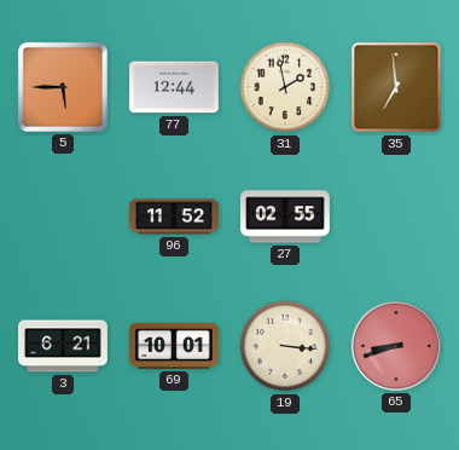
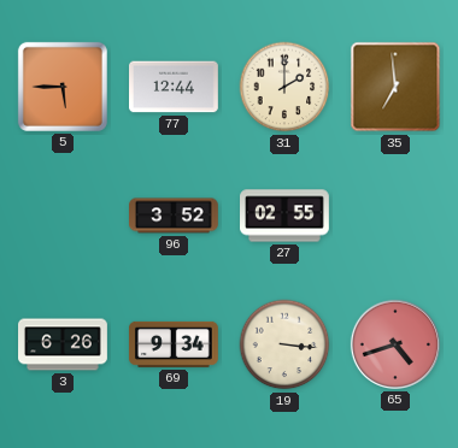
31: 1:58 -> 2:00 (284, 87)
96: 11:52 -> 3:52 (175, 216)
3: 6:21 -> 6:26 (64, 344)
69: 10:01 -> 9:34 (174, 344)
65: 8:42 -> 4:42 (395, 344)
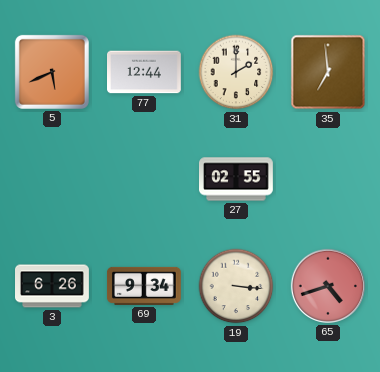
5: 5:45 -> 5:41 (52, 72)
96: 3:52 -> none (175, 216)
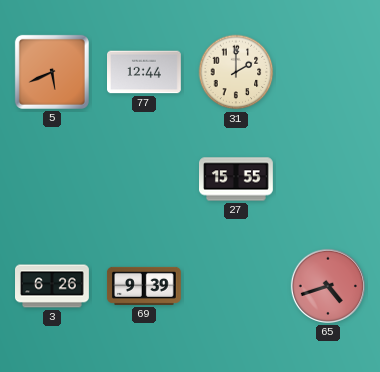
35: 6:59 -> none (328, 72)
27: 02:55 -> 15:55 (237, 179)
69: 9:34 -> 9:39 (144, 286)
19: 3:16 -> none (236, 286)
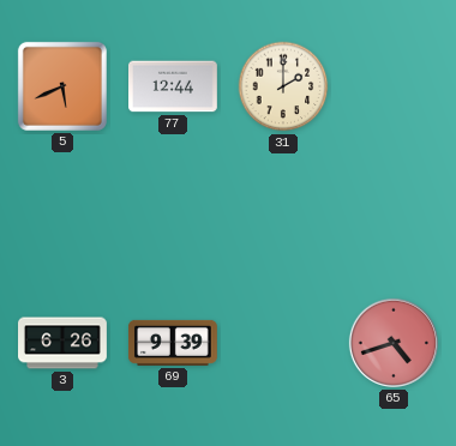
27: 15:55 -> none (237, 179)
